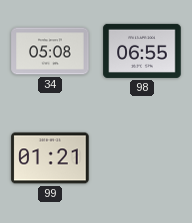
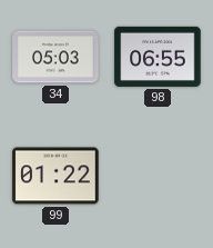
34: 05:08 -> 05:03 (55, 57)
99: 01:21 -> 01:22 (55, 176)
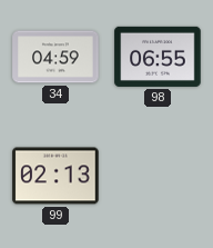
34: 05:03 -> 04:59 (55, 57)
99: 01:22 -> 02:13 (55, 176)
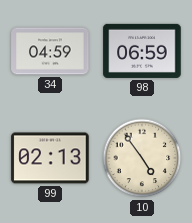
98: 06:55 -> 06:59 (142, 51)
10: none -> 4:54 (142, 158)
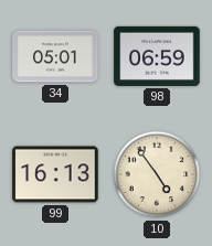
34: 04:59 -> 05:01 (55, 56)
99: 02:13 -> 16:13 (55, 174)
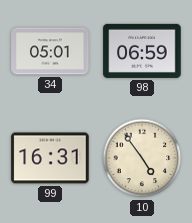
99: 16:13 -> 16:31 (50, 158)
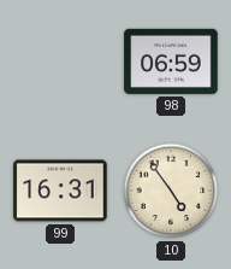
34: 05:01 -> none (50, 51)
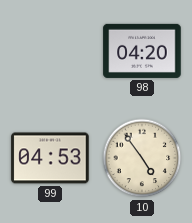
98: 06:59 -> 04:20 (142, 51)
99: 16:31 -> 04:53 (50, 158)
